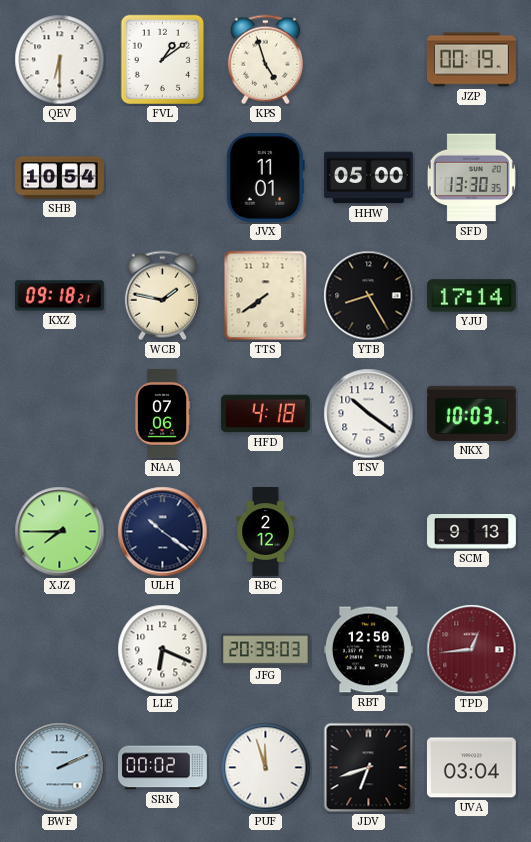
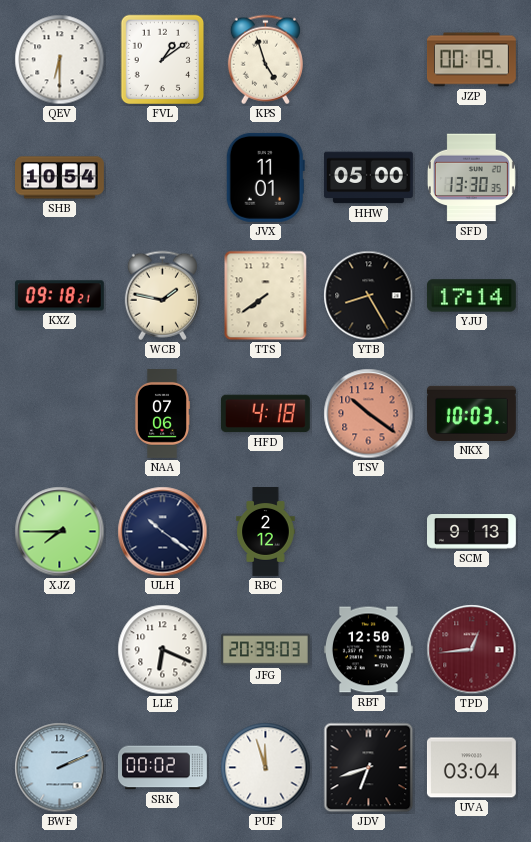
TSV dial: white -> salmon (369, 414)
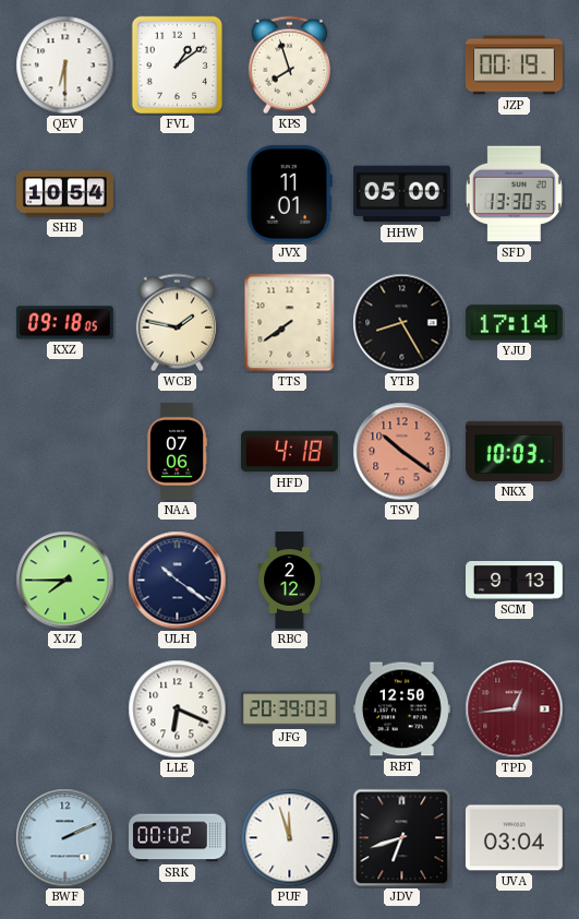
KPS: 4:57 -> 7:57 (289, 65)
KXZ: 09:18:21 -> 09:18:05 (64, 323)
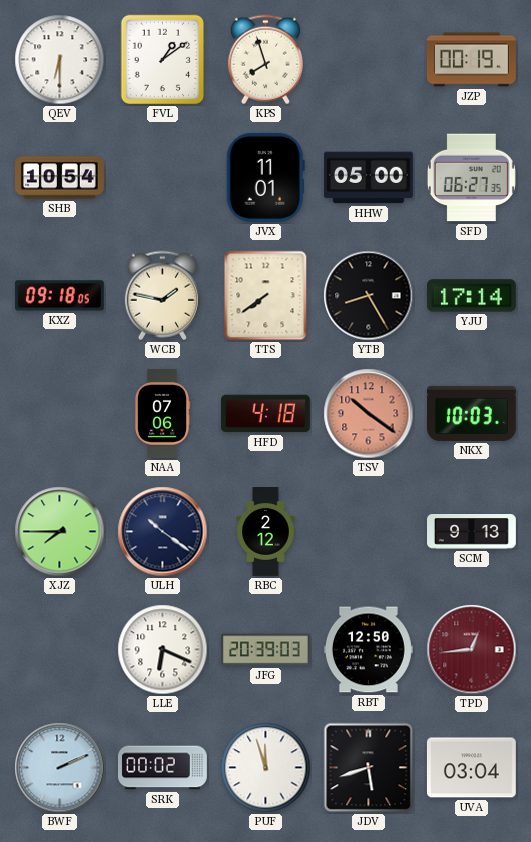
SFD: 13:30 -> 06:27 (471, 178)
JDV: 6:42 -> 5:42 (369, 768)
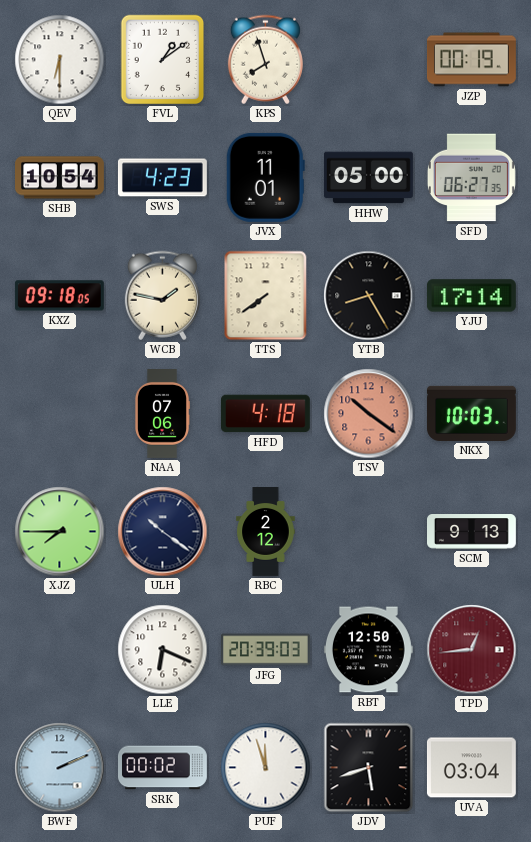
SWS: none -> 4:23 (162, 178)
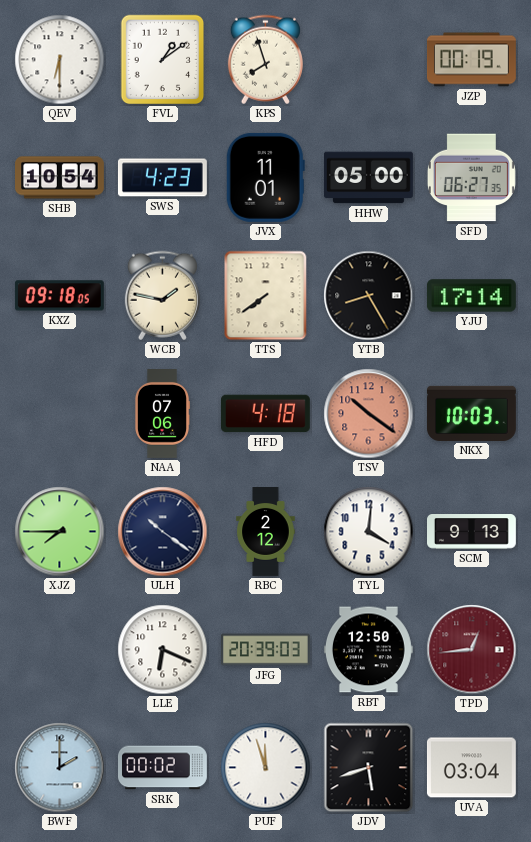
TYL: none -> 4:01 (369, 532)
BWF: 2:11 -> 2:00 (60, 768)
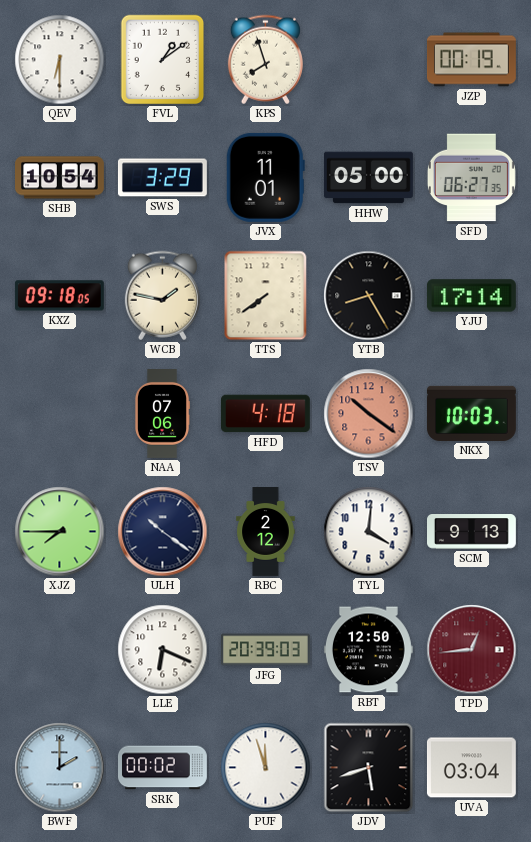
SWS: 4:23 -> 3:29 (162, 178)
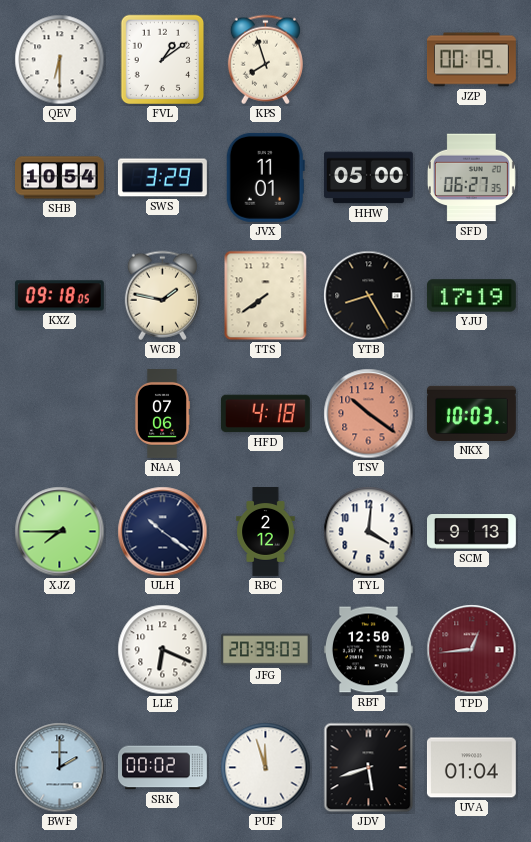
YJU: 17:14 -> 17:19 (471, 296)
UVA: 03:04 -> 01:04 (471, 768)
